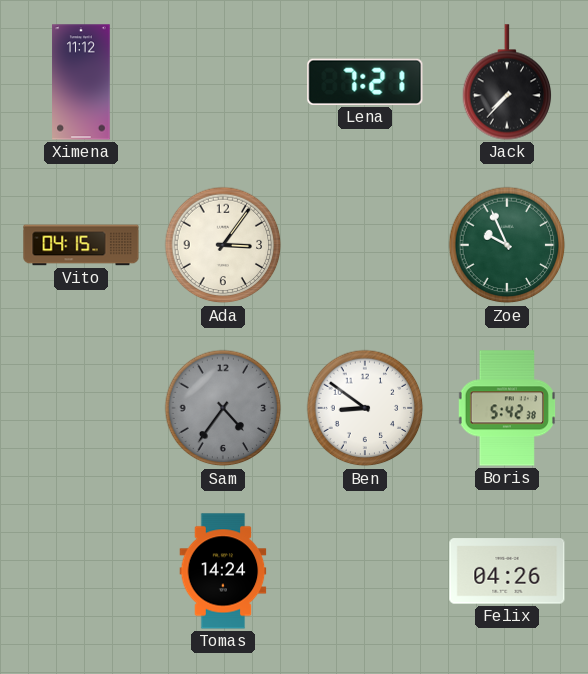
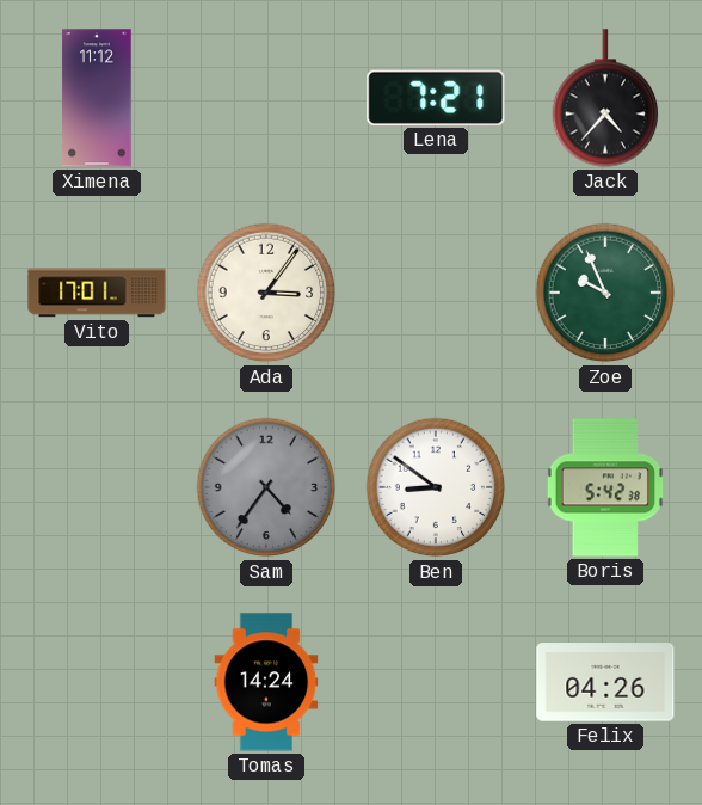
Jack: 7:37 -> 4:37 (605, 98)
Vito: 04:15 -> 17:01 (97, 293)
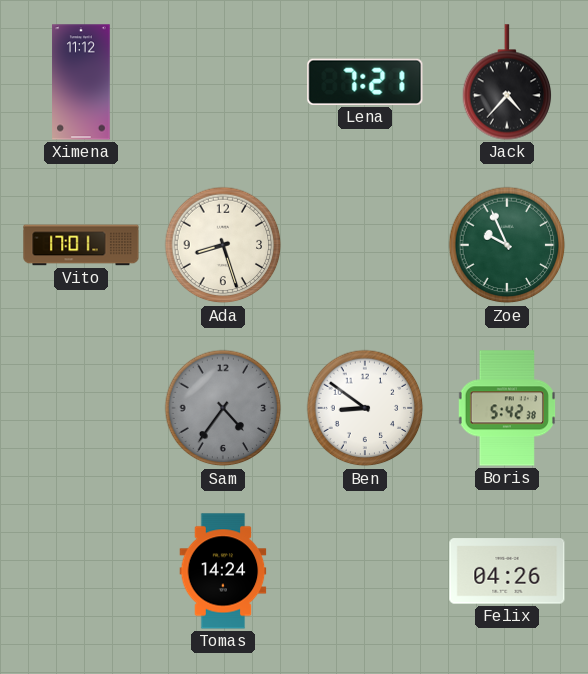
Ada: 3:06 -> 8:27 (223, 245)
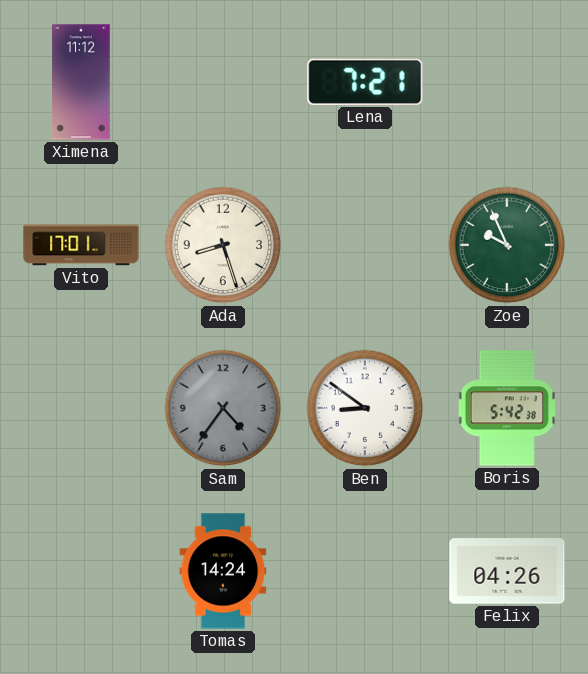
Jack: 4:37 -> none (507, 82)
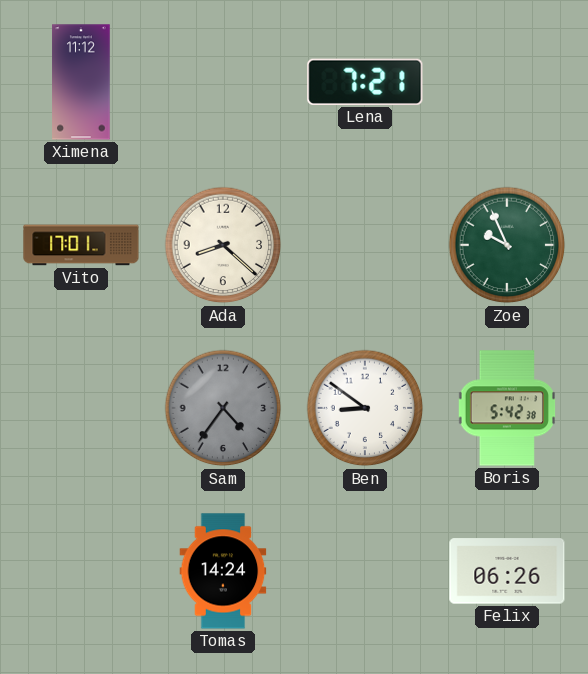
Ada: 8:27 -> 8:22 (223, 245)
Felix: 04:26 -> 06:26 (507, 571)
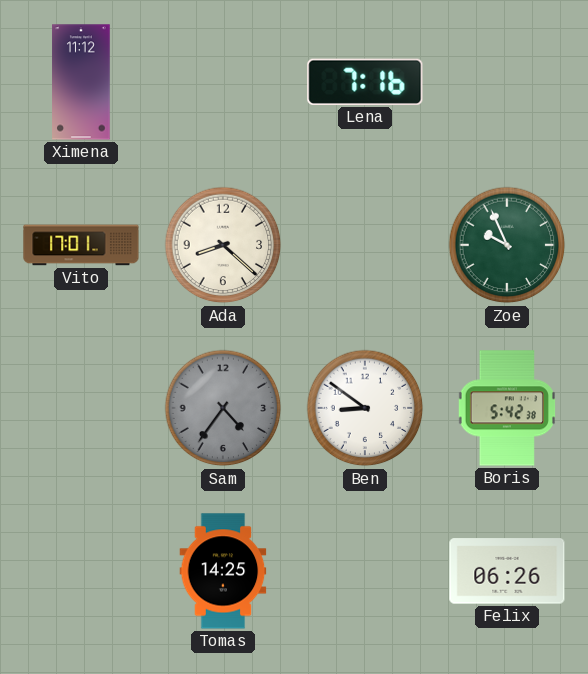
Lena: 7:21 -> 7:16 (365, 82)
Tomas: 14:24 -> 14:25 (223, 571)
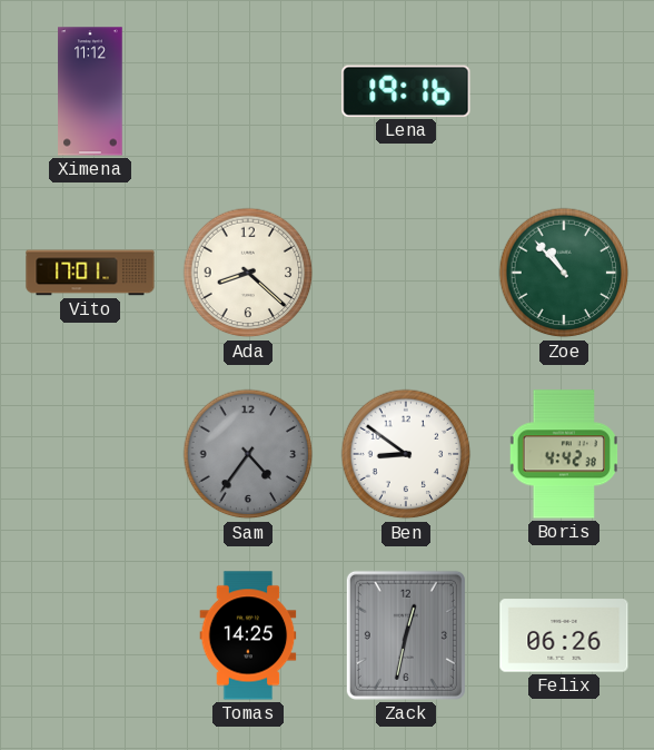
Lena: 7:16 -> 19:16 (406, 91)
Zoe: 9:56 -> 10:53 (564, 273)
Boris: 5:42 -> 4:42 (563, 454)
Zack: none -> 12:32 (406, 635)
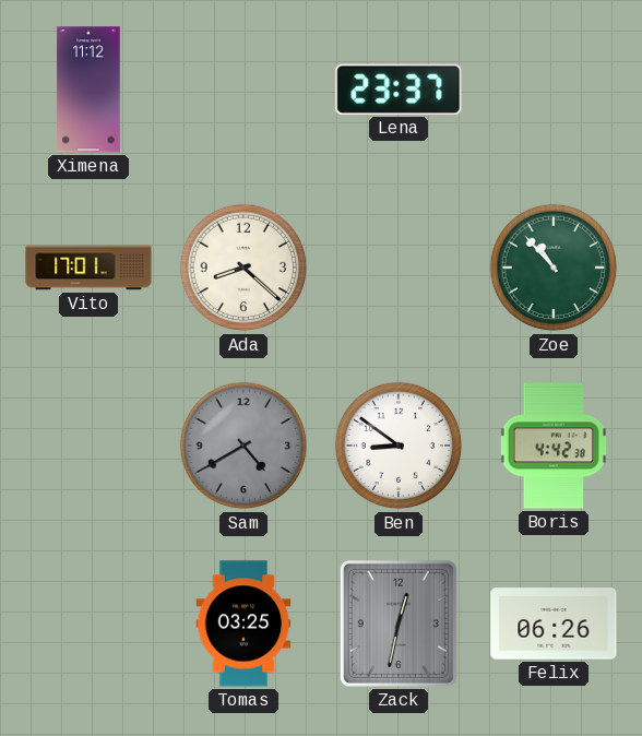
Lena: 19:16 -> 23:37 (399, 90)
Sam: 4:36 -> 4:40 (243, 446)
Tomas: 14:25 -> 03:25 (243, 624)
